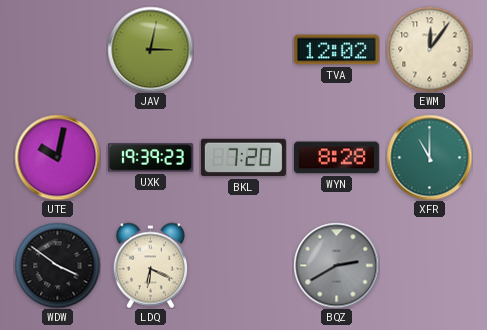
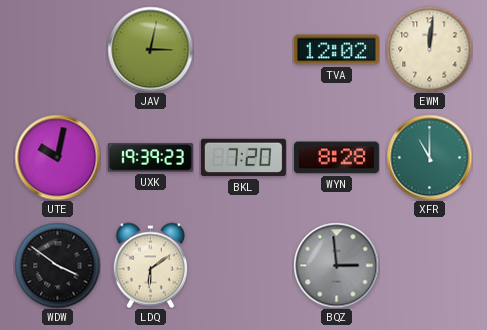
EWM: 12:06 -> 12:01 (429, 49)
LDQ: 6:19 -> 6:09 (150, 265)
BQZ: 2:40 -> 2:59 (336, 265)
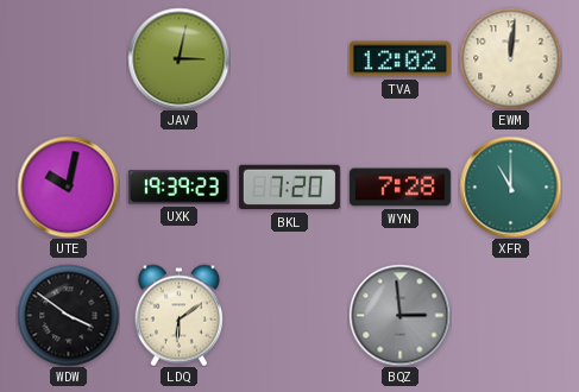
WYN: 8:28 -> 7:28 (399, 188)
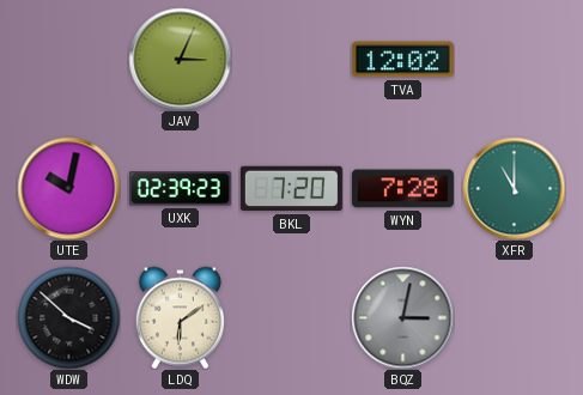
JAV: 3:02 -> 3:04 (180, 59)
EWM: 12:01 -> none (510, 58)
UXK: 19:39 -> 02:39 (180, 189)
WDW: 3:51 -> 3:52 (68, 317)
BQZ: 2:59 -> 3:02 (402, 317)
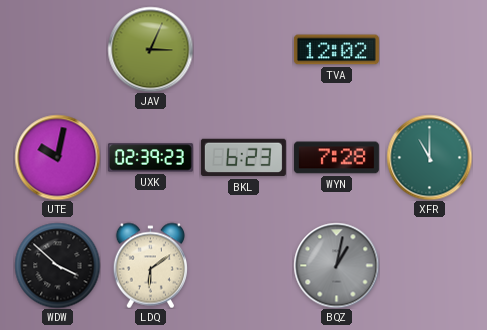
BKL: 7:20 -> 6:23 (243, 158)
BQZ: 3:02 -> 1:02 (336, 265)
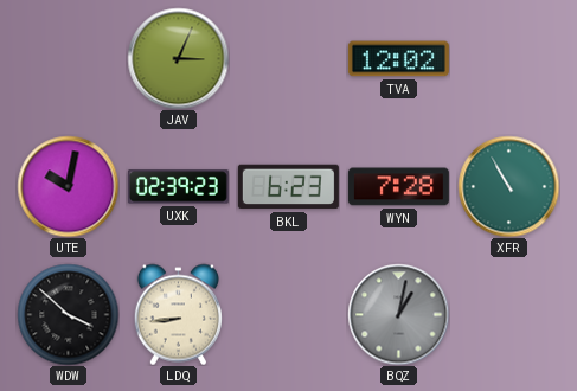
XFR: 11:00 -> 10:55 (508, 186)
LDQ: 6:09 -> 8:44 (178, 314)
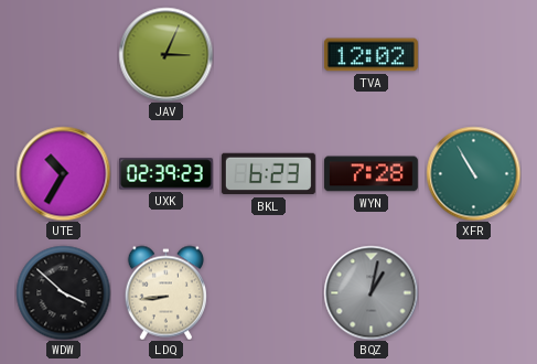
UTE: 10:02 -> 10:35 (63, 173)
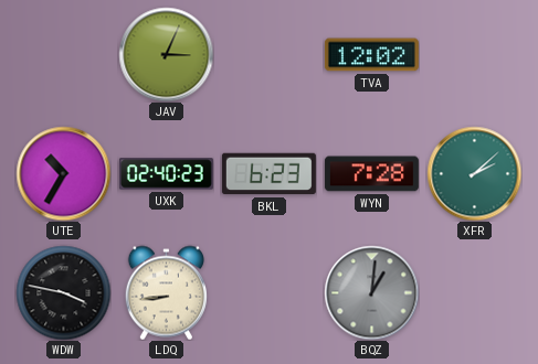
UXK: 02:39 -> 02:40 (166, 174)
XFR: 10:55 -> 2:08 (474, 173)
WDW: 3:52 -> 3:47 (63, 292)
BQZ: 1:02 -> 1:01 (371, 292)
